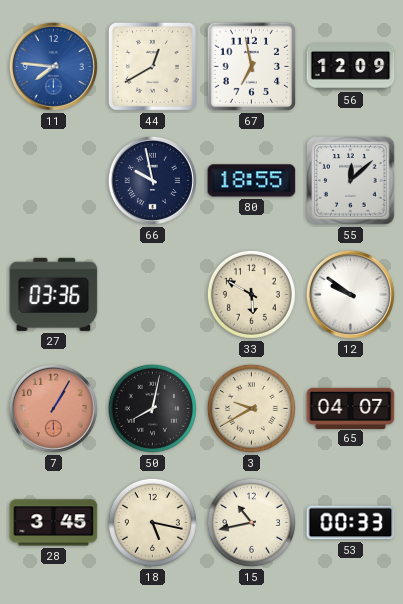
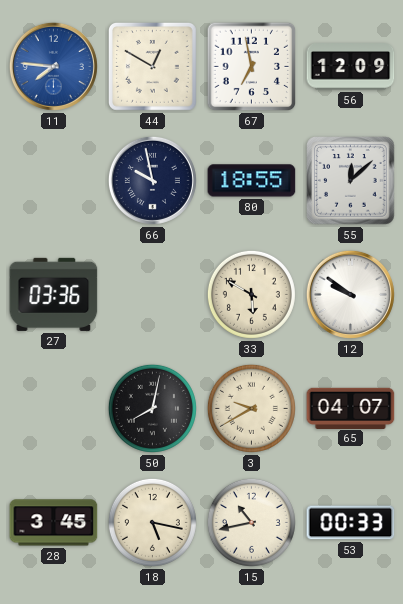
44: 12:40 -> 12:50 (152, 66)
7: 1:05 -> none (53, 408)
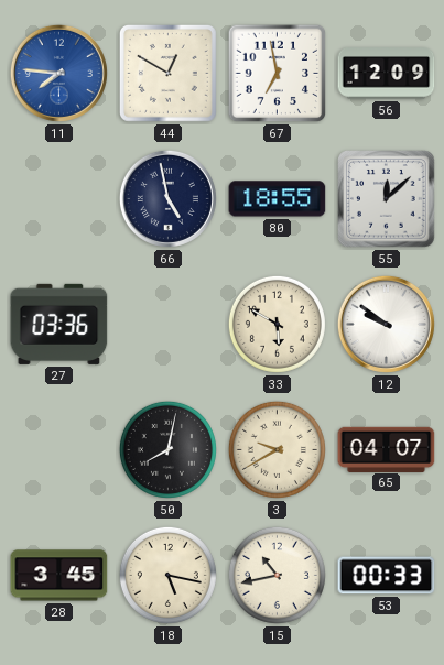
66: 9:58 -> 4:58 (167, 198)
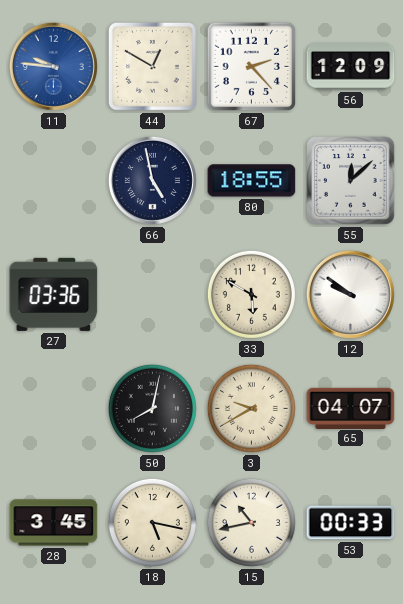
11: 7:46 -> 9:46 (53, 66)
67: 6:58 -> 2:23 (252, 67)
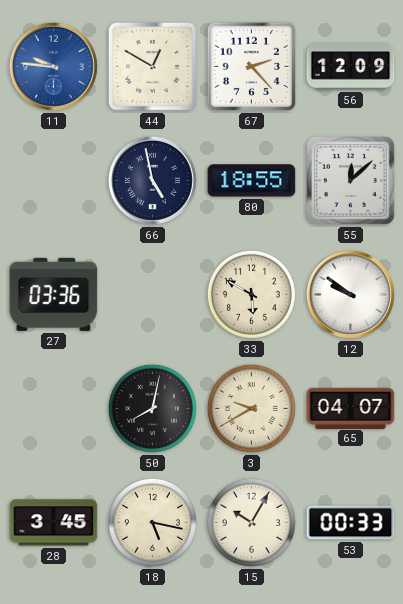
15: 10:43 -> 10:05 (251, 522)
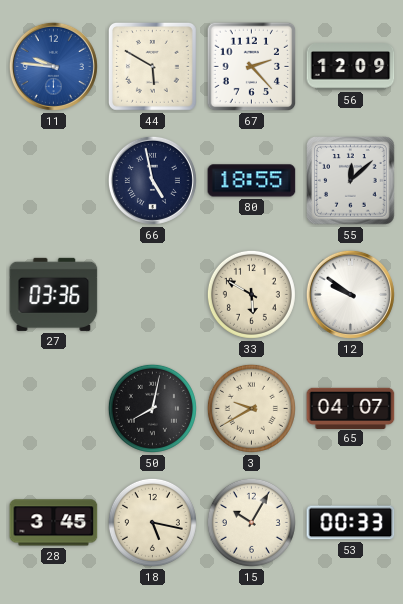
44: 12:50 -> 5:50 (152, 66)
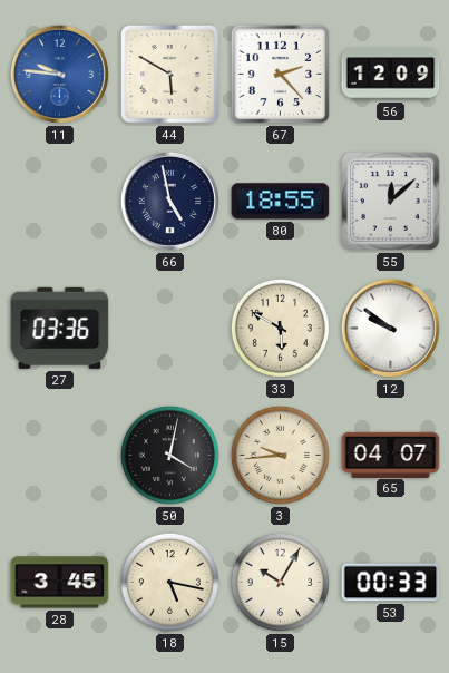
50: 8:02 -> 4:02 (169, 455)
3: 9:40 -> 9:44 (280, 455)
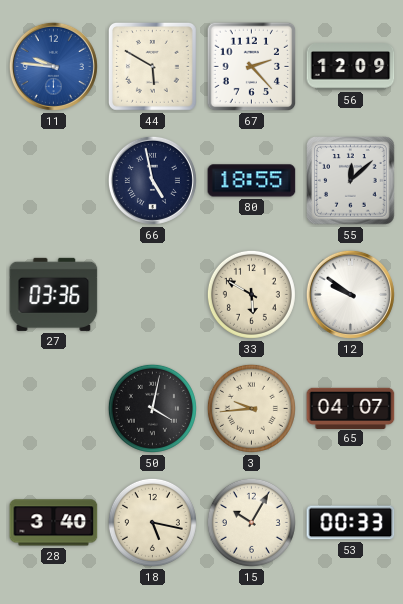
28: 3:45 -> 3:40 (54, 523)
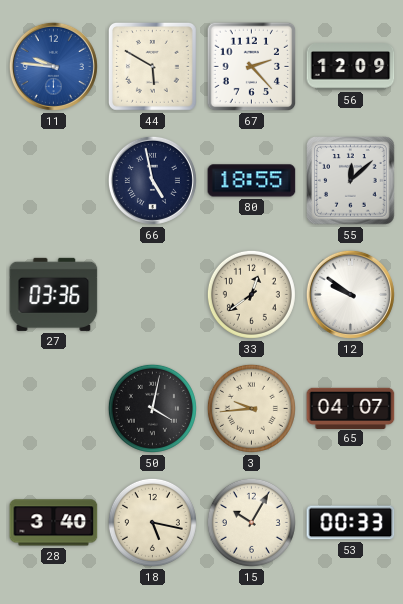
33: 5:50 -> 12:39 (251, 294)
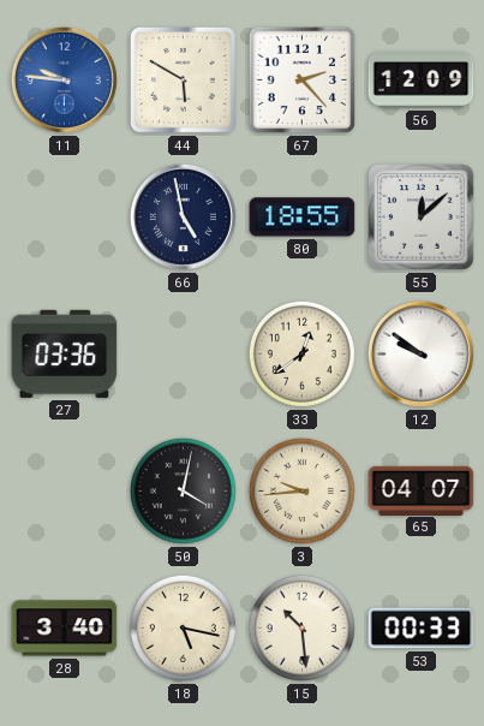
15: 10:05 -> 10:29 (301, 627)
